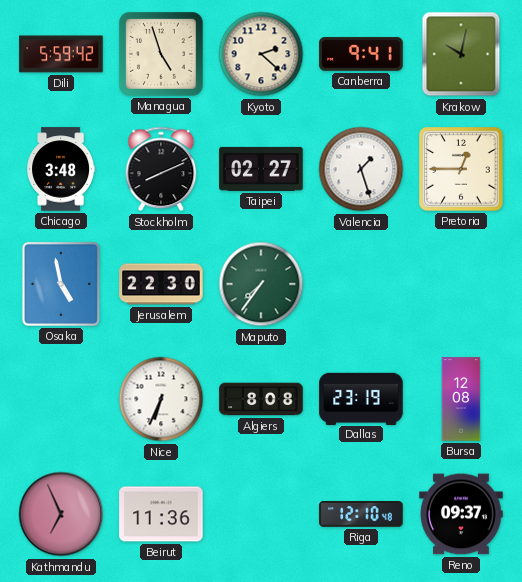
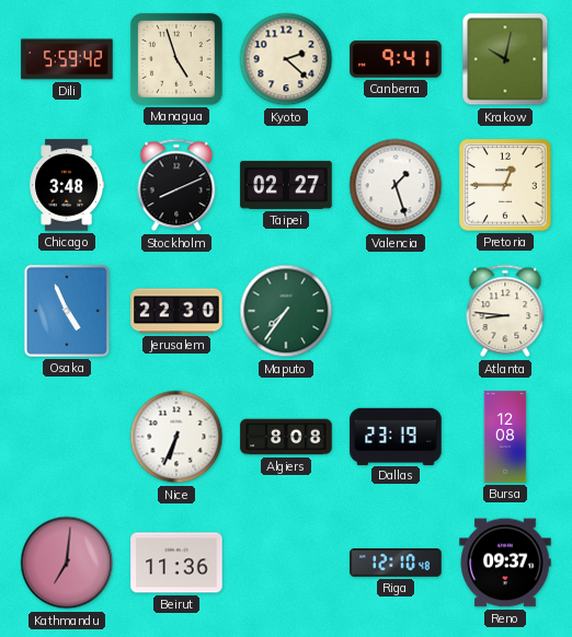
Osaka: 4:58 -> 4:56 (67, 311)
Atlanta: none -> 8:46 (505, 311)
Kathmandu: 6:56 -> 7:01 (67, 563)
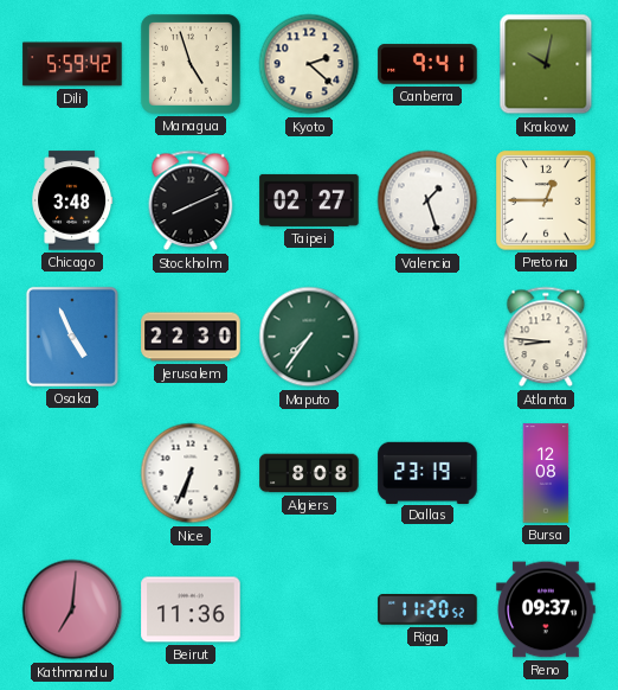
Riga: 12:10 -> 11:20 (427, 609)
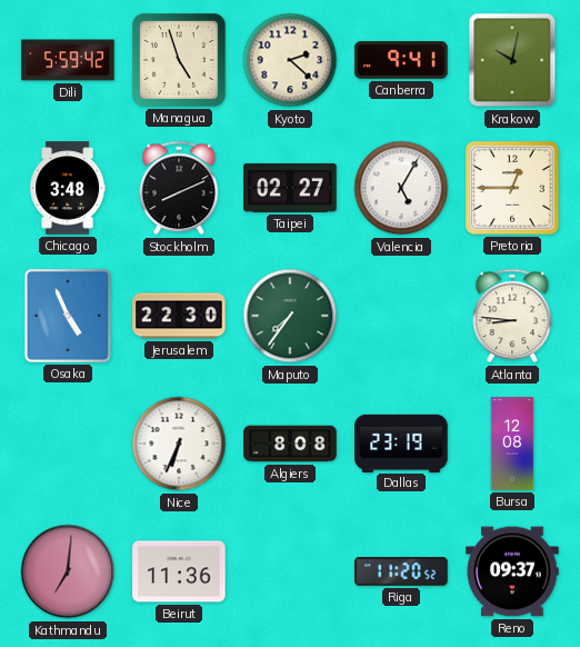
Valencia: 1:27 -> 5:05 (401, 188)
